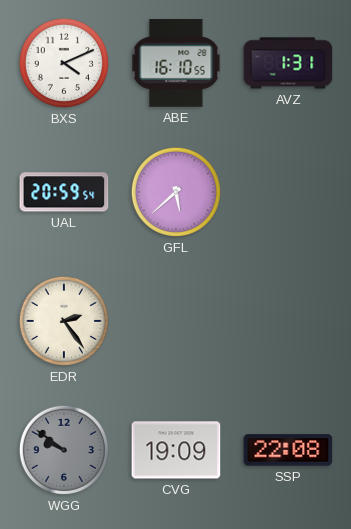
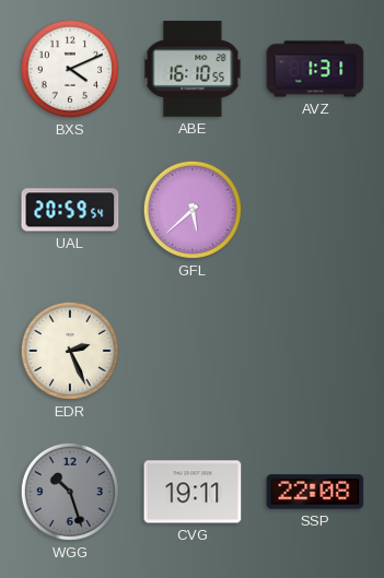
EDR: 2:24 -> 2:26 (70, 351)
WGG: 9:51 -> 10:27 (70, 492)
CVG: 19:09 -> 19:11 (193, 492)
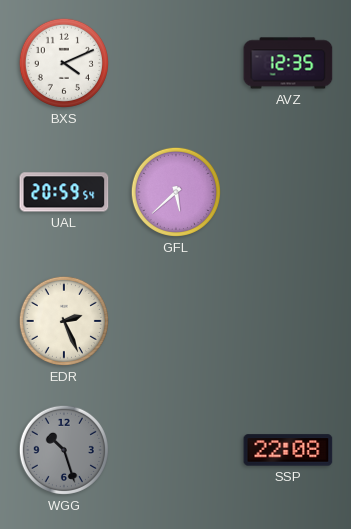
ABE: 16:10 -> none (193, 69)
AVZ: 1:31 -> 12:35 (288, 63)
CVG: 19:11 -> none (193, 492)
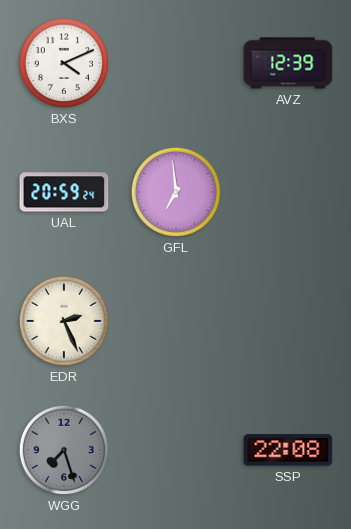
AVZ: 12:35 -> 12:39 (288, 63)
UAL: 20:59:54 -> 20:59:24 (64, 192)
GFL: 5:38 -> 6:59 (176, 192)
WGG: 10:27 -> 7:27 (64, 450)
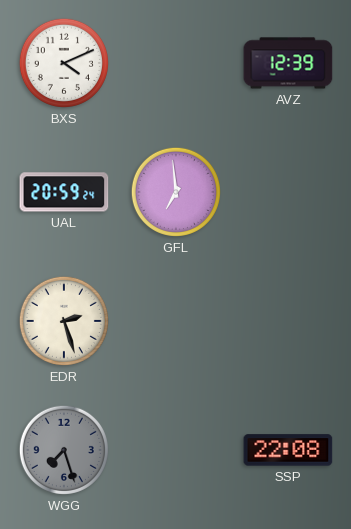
EDR: 2:26 -> 2:27 (64, 321)
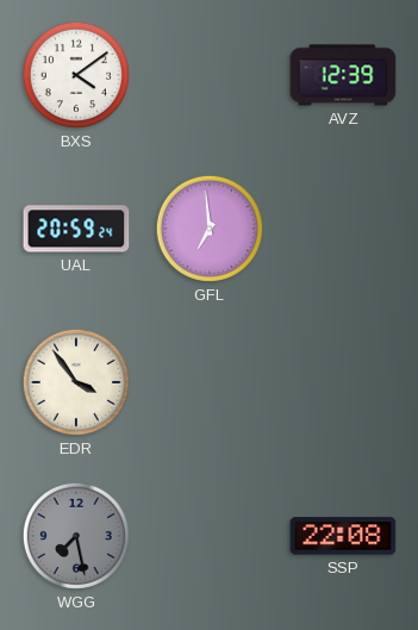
BXS: 4:11 -> 4:09 (76, 75)
EDR: 2:27 -> 3:54 (76, 382)
WGG: 7:27 -> 7:28 (76, 536)
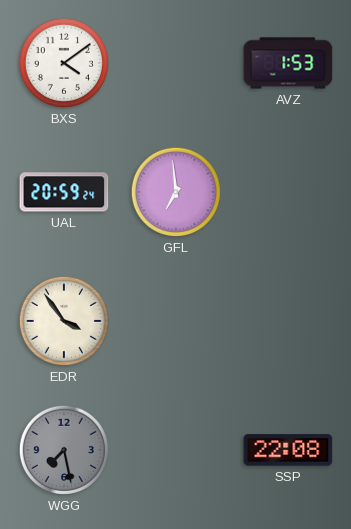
AVZ: 12:39 -> 1:53 (288, 63)
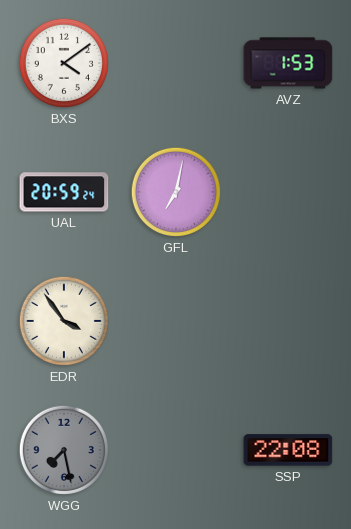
GFL: 6:59 -> 7:02 (176, 192)
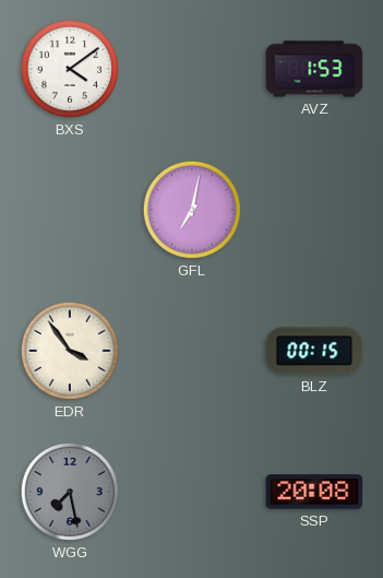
UAL: 20:59 -> none (64, 192)
BLZ: none -> 00:15 (314, 351)
SSP: 22:08 -> 20:08 (314, 492)
